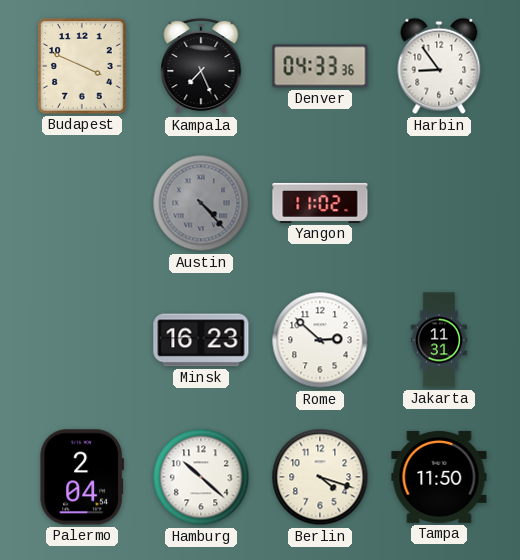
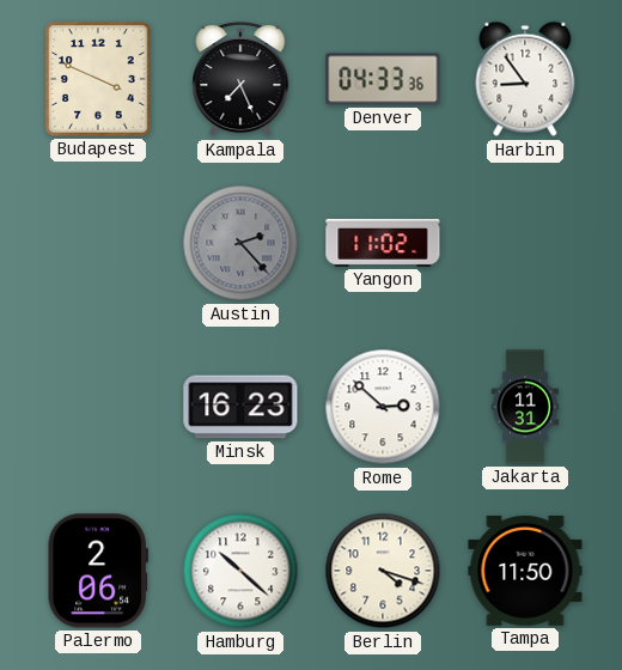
Austin: 4:23 -> 2:23 (240, 243)
Palermo: 2:04 -> 2:06 (97, 571)
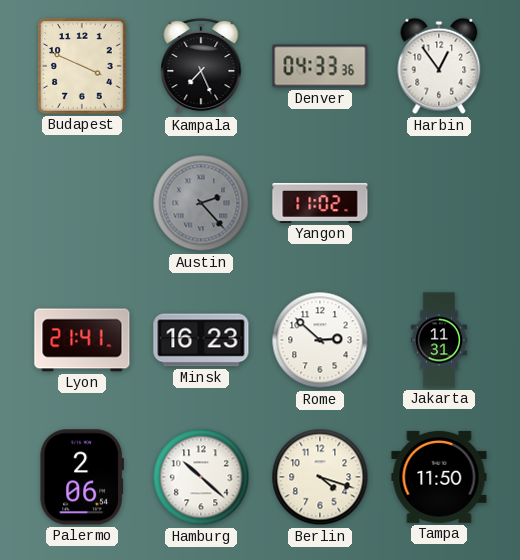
Harbin: 8:54 -> 12:54 (439, 66)
Lyon: none -> 21:41 (82, 340)
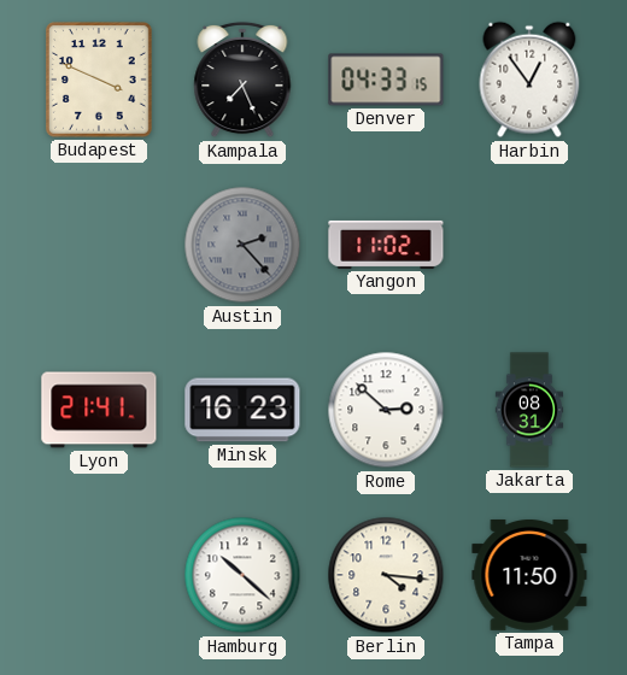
Denver: 04:33:36 -> 04:33:15 (386, 80)
Jakarta: 11:31 -> 08:31 (529, 410)
Palermo: 2:06 -> none (81, 477)
Berlin: 4:18 -> 4:16 (386, 575)
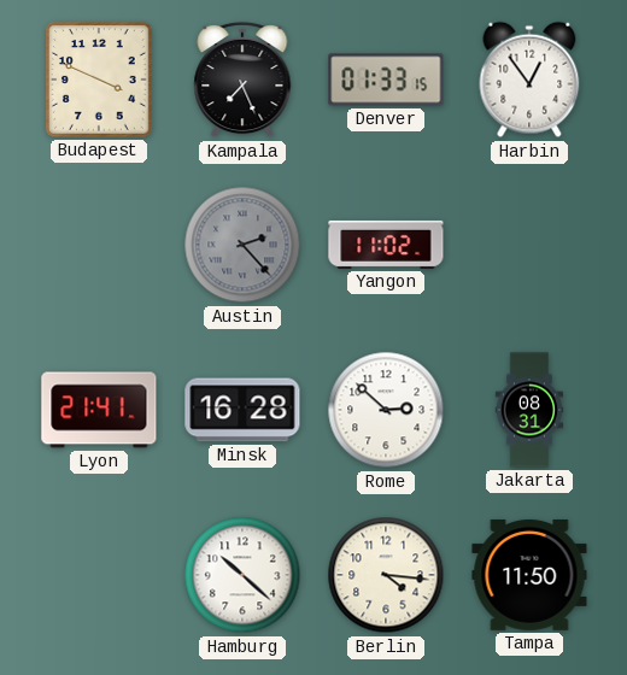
Denver: 04:33 -> 01:33 (386, 80)
Minsk: 16:23 -> 16:28 (242, 410)
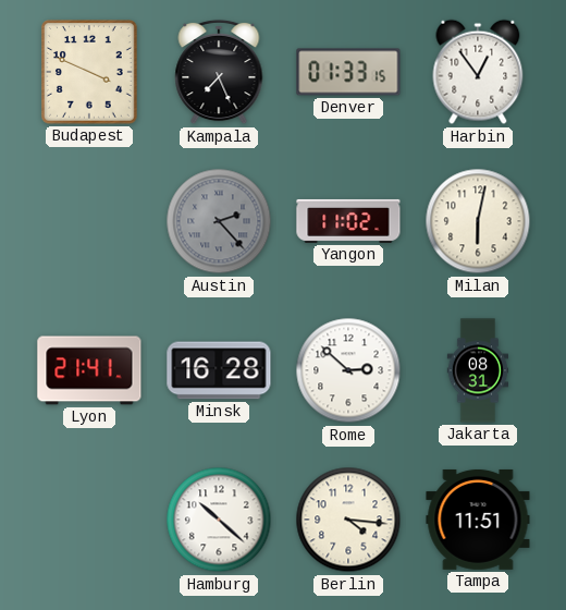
Milan: none -> 6:02 (478, 221)
Tampa: 11:50 -> 11:51 (478, 520)
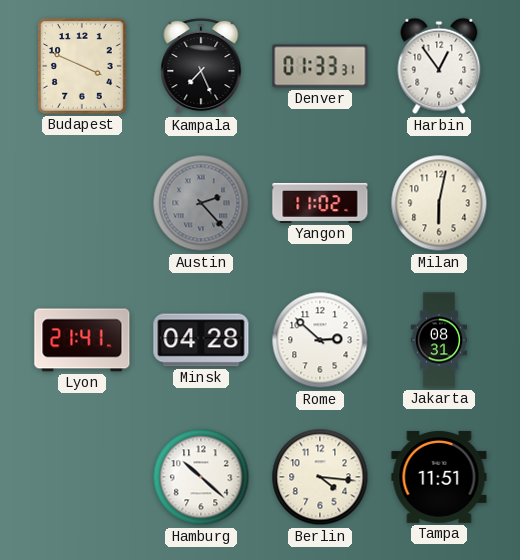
Denver: 01:33:15 -> 01:33:31 (320, 66)
Minsk: 16:28 -> 04:28 (201, 340)
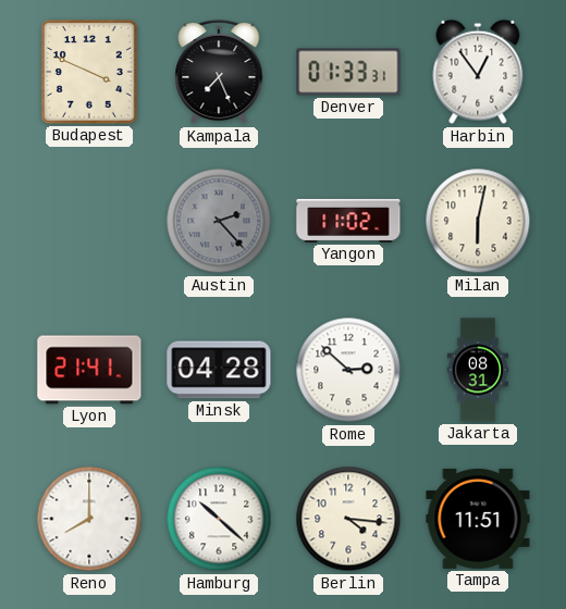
Reno: none -> 8:00 (89, 519)
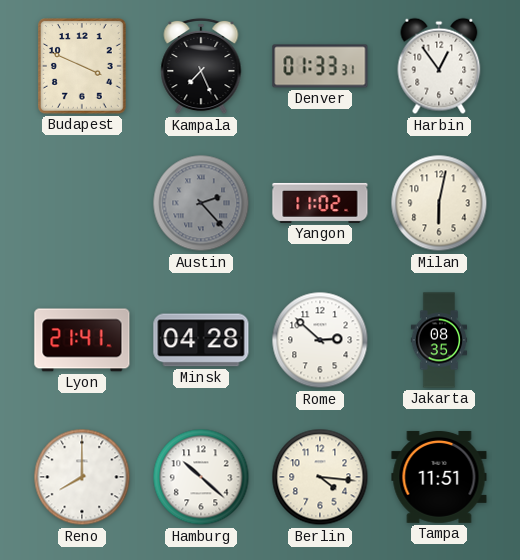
Jakarta: 08:31 -> 08:35 (439, 340)
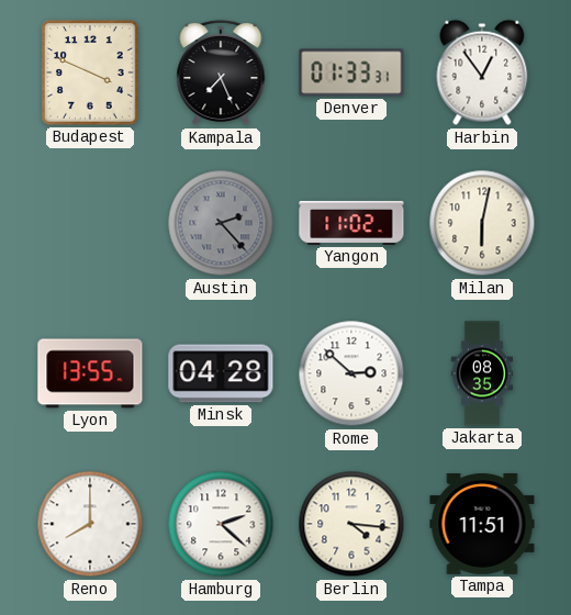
Lyon: 21:41 -> 13:55 (90, 373)
Hamburg: 10:22 -> 2:22 (221, 524)
